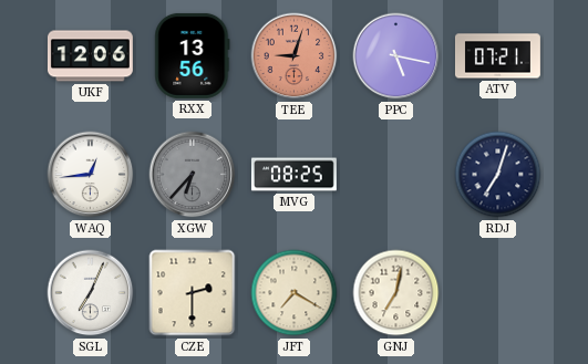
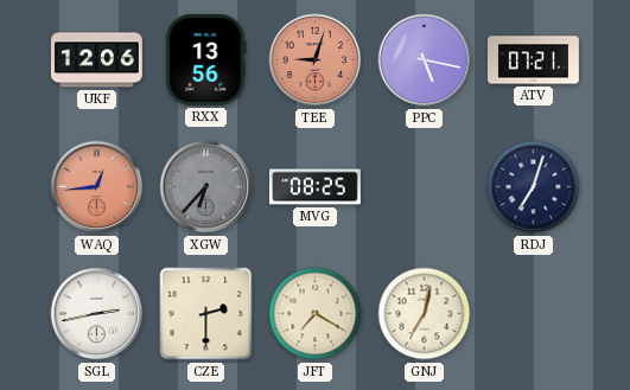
WAQ dial: white -> salmon (97, 187)
SGL: 7:04 -> 2:43 (97, 314)
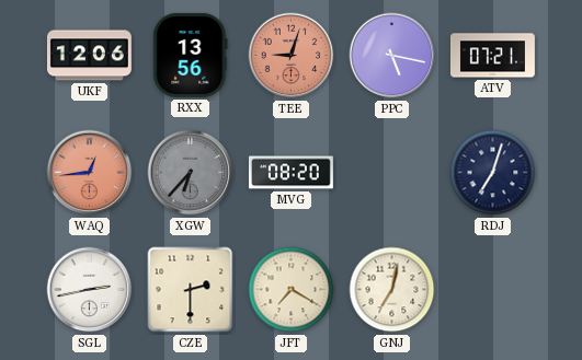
MVG: 08:25 -> 08:20 (290, 173)
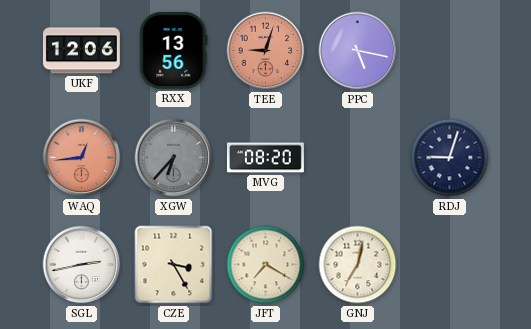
ATV: 07:21 -> none (492, 56)
RDJ: 7:03 -> 9:03 (450, 158)
CZE: 2:30 -> 3:25 (174, 265)
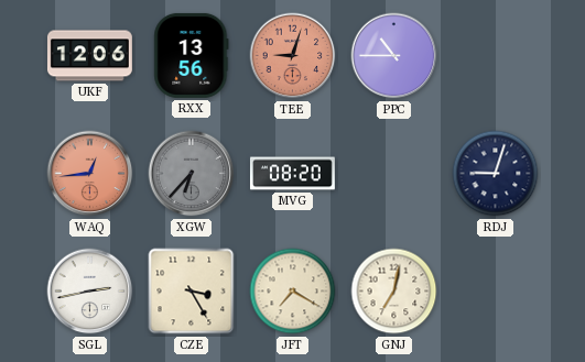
PPC: 5:17 -> 10:45 (394, 56)
